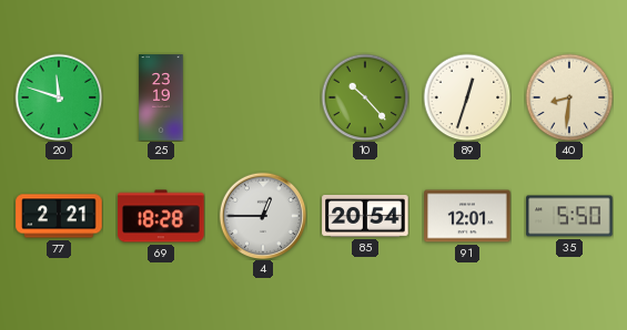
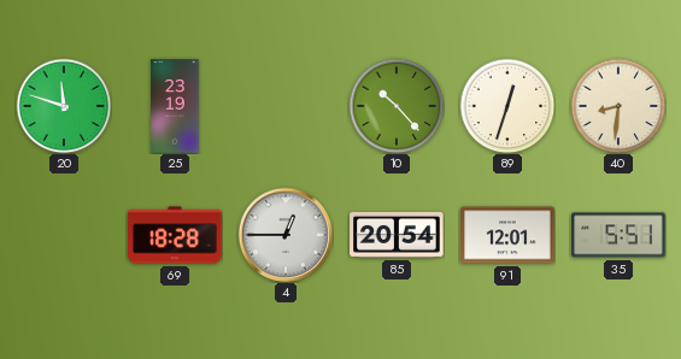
77: 2:21 -> none (59, 216)
35: 5:50 -> 5:51 (618, 235)
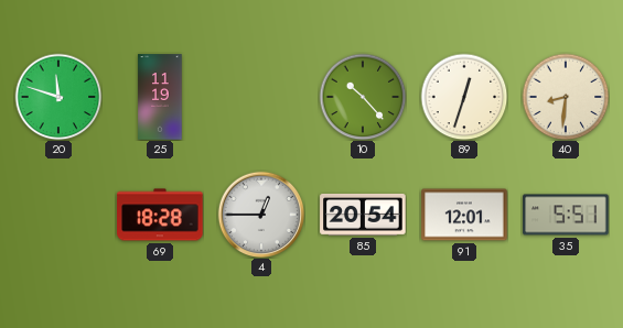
25: 23:19 -> 11:19 (160, 97)
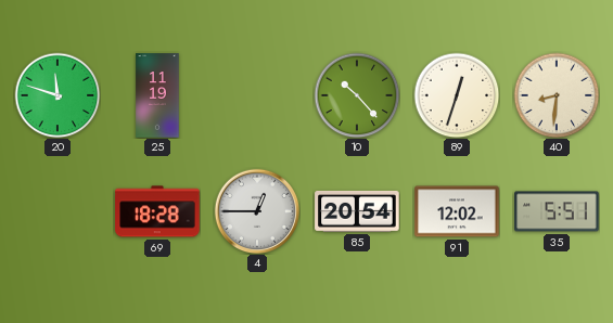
91: 12:01 -> 12:02 (457, 211)
